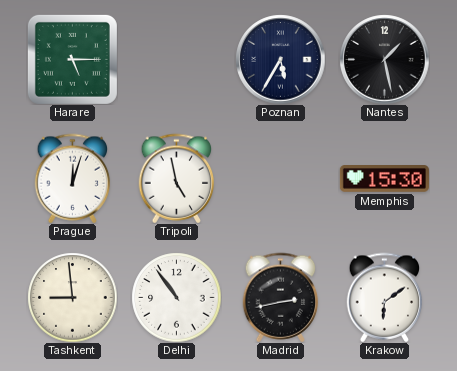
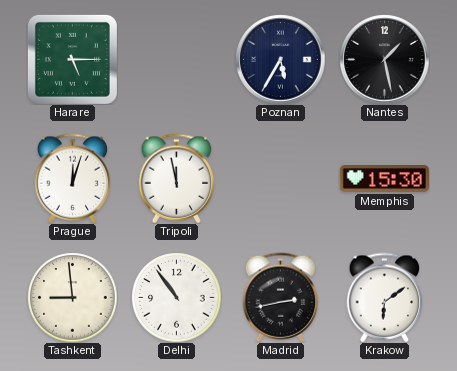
Tripoli: 4:58 -> 11:58 (177, 178)
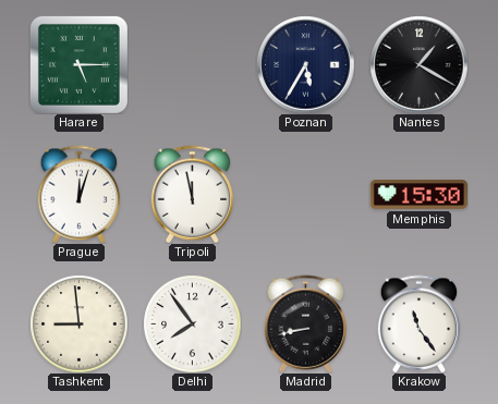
Nantes: 1:28 -> 1:20 (418, 64)
Delhi: 10:54 -> 7:54 (192, 323)
Madrid: 2:43 -> 8:43 (306, 323)
Krakow: 6:09 -> 11:24 (420, 323)
